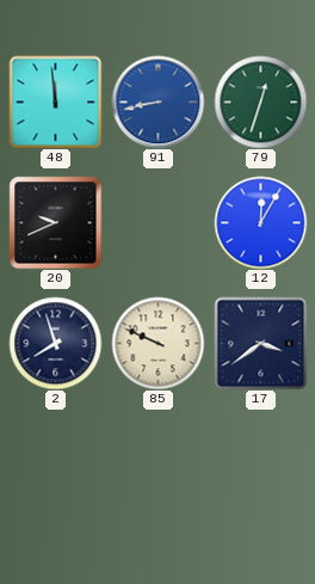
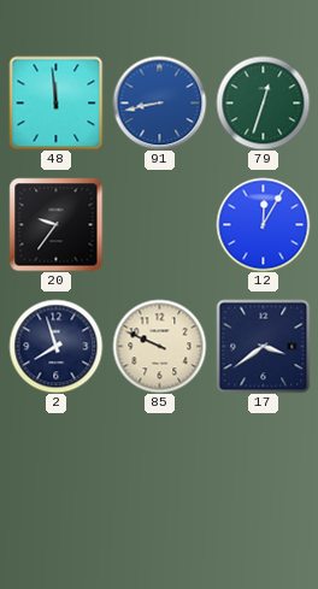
20: 9:41 -> 9:36 (55, 224)
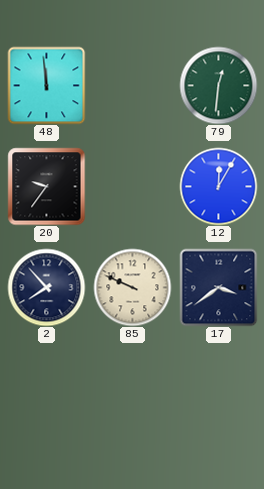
91: 8:43 -> none (159, 102)
79: 12:33 -> 12:31 (218, 85)
2: 7:57 -> 7:53 (46, 287)
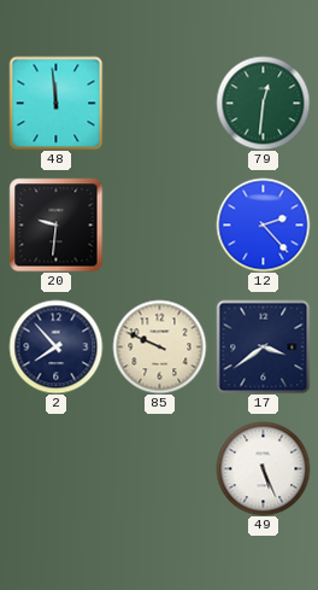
20: 9:36 -> 9:31 (55, 224)
12: 12:05 -> 2:23 (263, 224)
49: none -> 5:26 (263, 468)
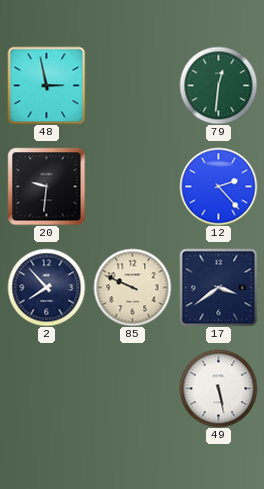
48: 11:59 -> 2:58 (46, 85)
49: 5:26 -> 5:28 (218, 388)
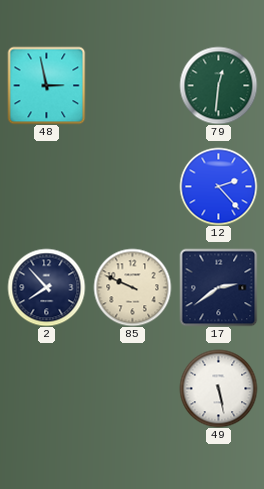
20: 9:31 -> none (46, 186)
17: 3:39 -> 2:39 (218, 287)
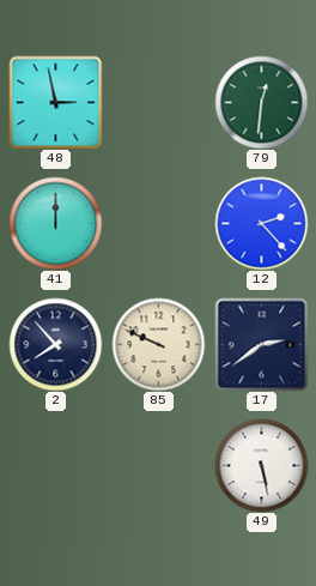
41: none -> 12:00 (55, 223)
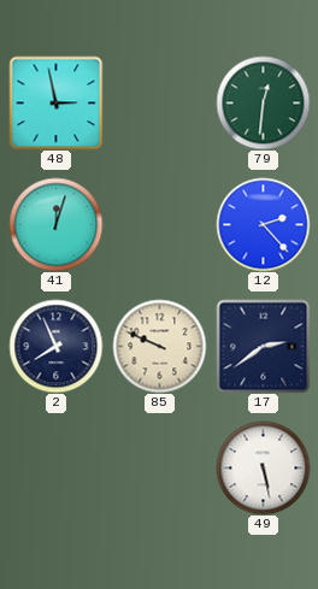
41: 12:00 -> 12:03 (55, 224)
2: 7:53 -> 7:56 (55, 346)
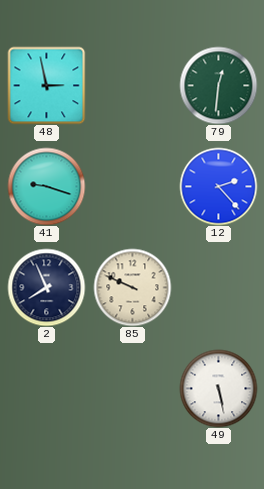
41: 12:03 -> 9:18 (46, 186)
17: 2:39 -> none (263, 346)
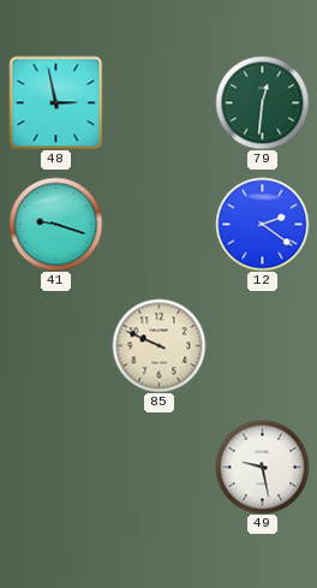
12: 2:23 -> 2:21 (262, 224)
2: 7:56 -> none (46, 287)
49: 5:28 -> 9:28 (262, 467)
